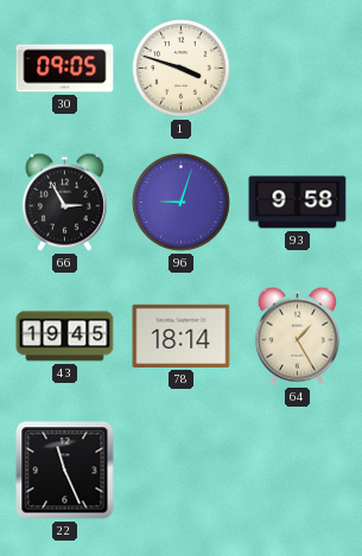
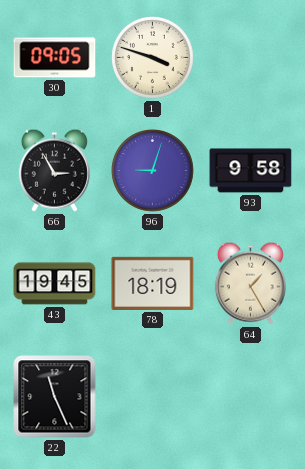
78: 18:14 -> 18:19 (153, 283)
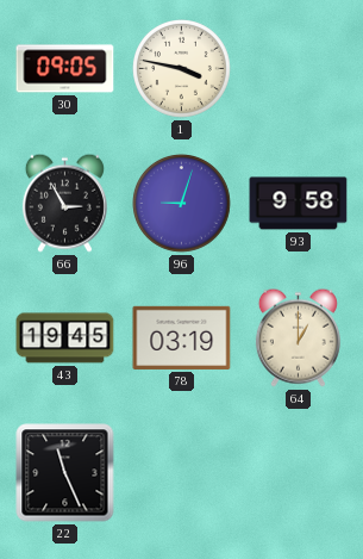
1: 3:48 -> 3:47 (182, 69)
78: 18:19 -> 03:19 (182, 337)
64: 1:25 -> 1:00 (298, 337)
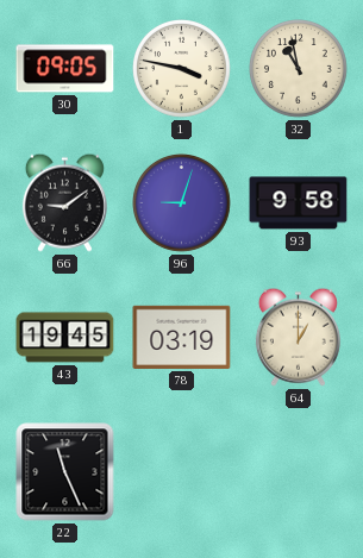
32: none -> 10:58 (299, 69)
66: 2:55 -> 9:09 (64, 202)
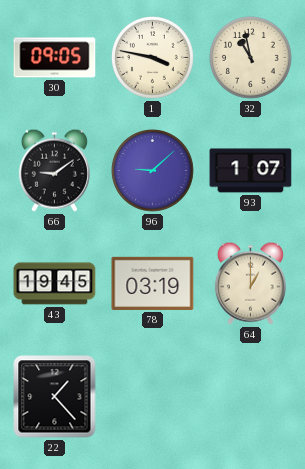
96: 9:03 -> 9:08 (153, 171)
93: 9:58 -> 1:07 (251, 171)
22: 11:26 -> 1:23 (55, 397)
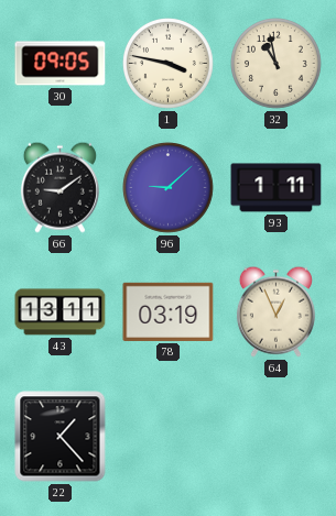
93: 1:07 -> 1:11 (277, 188)
43: 19:45 -> 13:11 (61, 312)
64: 1:00 -> 12:56 (275, 311)
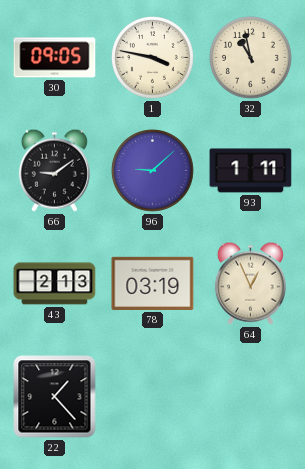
43: 13:11 -> 2:13 (55, 284)
